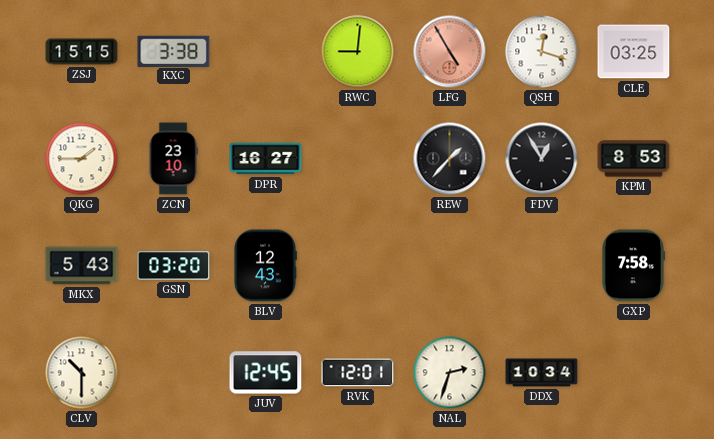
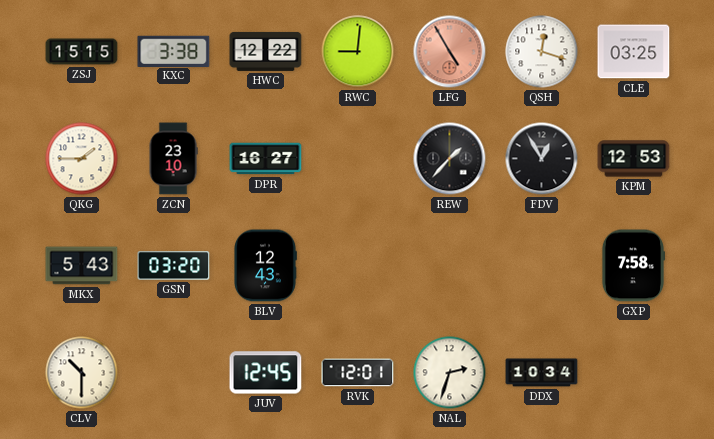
HWC: none -> 12:22 (266, 51)
KPM: 8:53 -> 12:53 (634, 159)
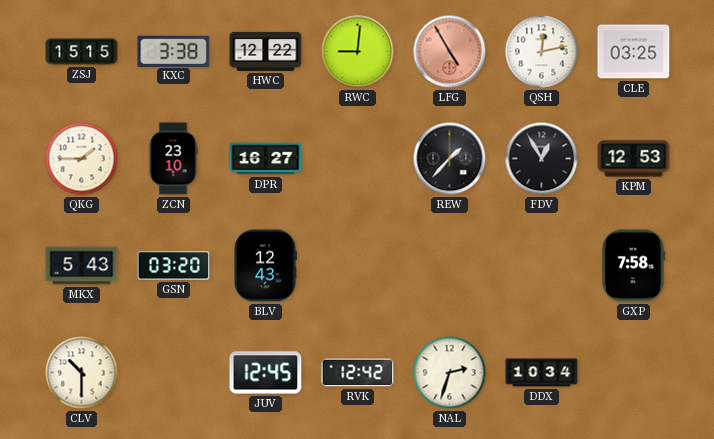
QSH: 12:18 -> 12:13 (542, 52)
RVK: 12:01 -> 12:42 (358, 373)
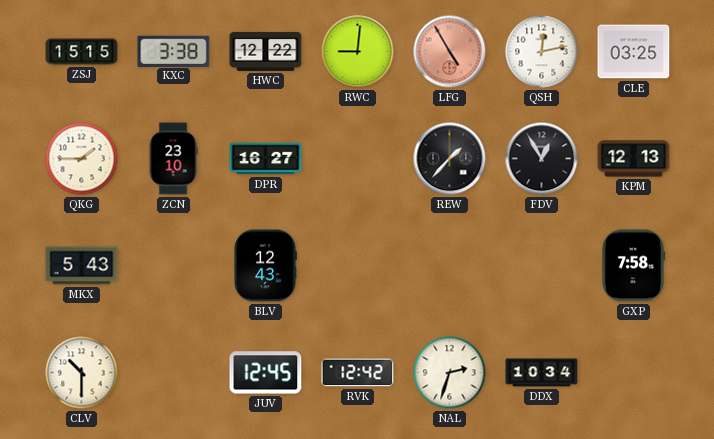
KPM: 12:53 -> 12:13 (634, 159)
GSN: 03:20 -> none (174, 266)
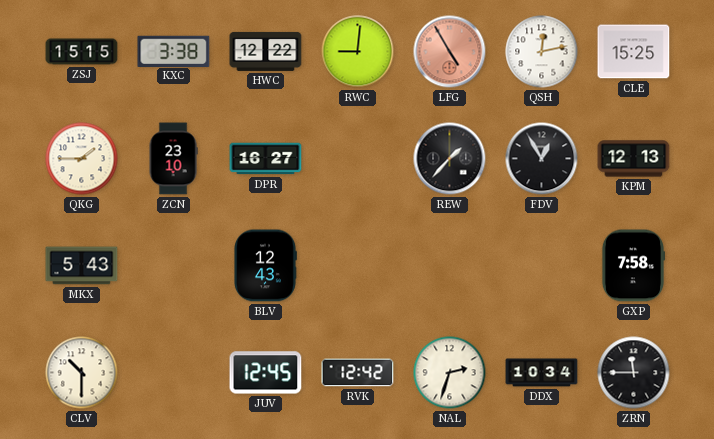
CLE: 03:25 -> 15:25 (634, 52)
ZRN: none -> 11:45 (634, 373)
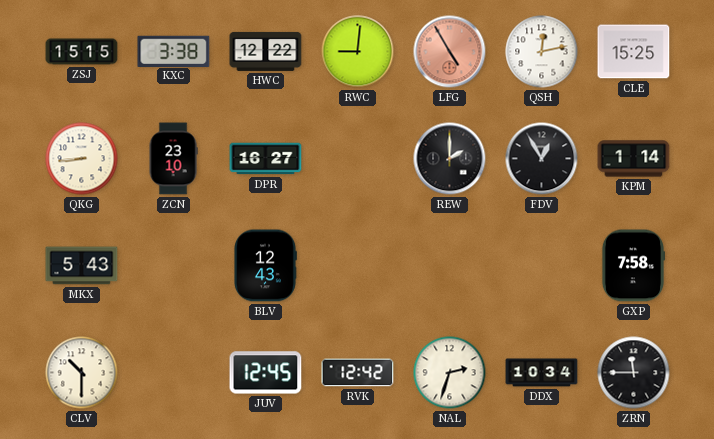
QKG: 1:45 -> 8:44 (82, 159)
REW: 1:37 -> 2:00 (450, 159)
KPM: 12:13 -> 1:14 (634, 159)
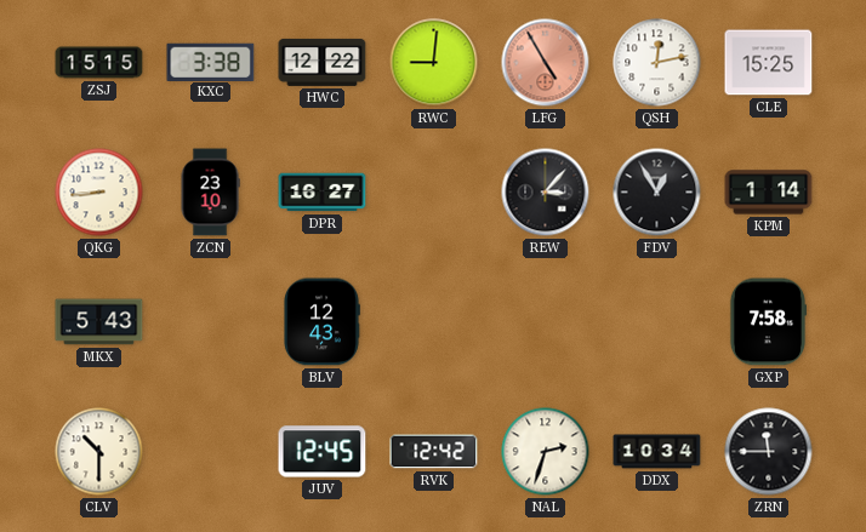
REW: 2:00 -> 3:07 (546, 193)
